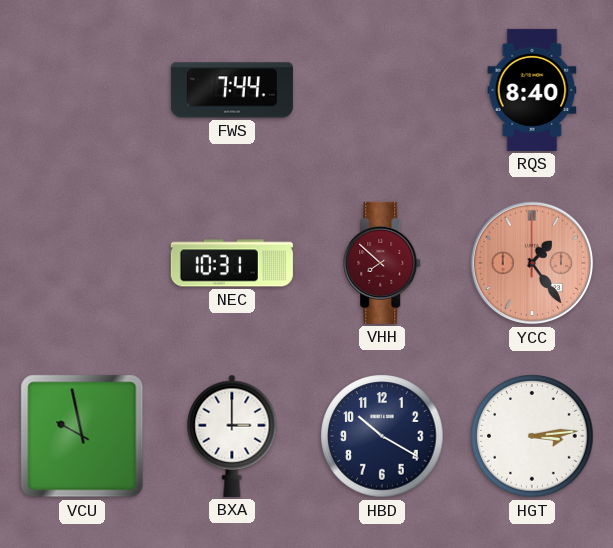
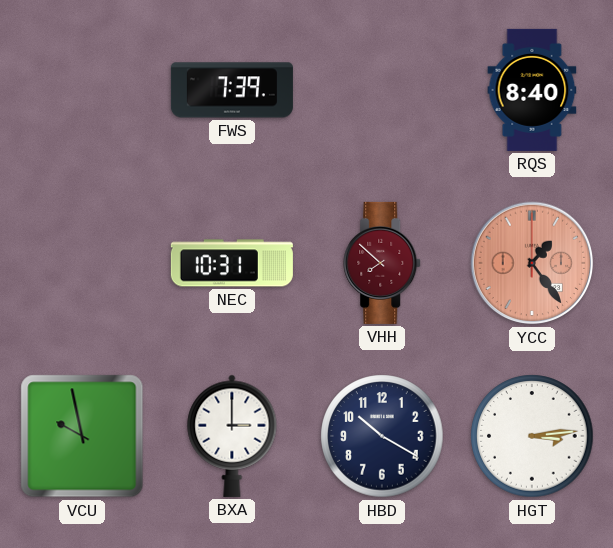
FWS: 7:44 -> 7:39 (232, 90)
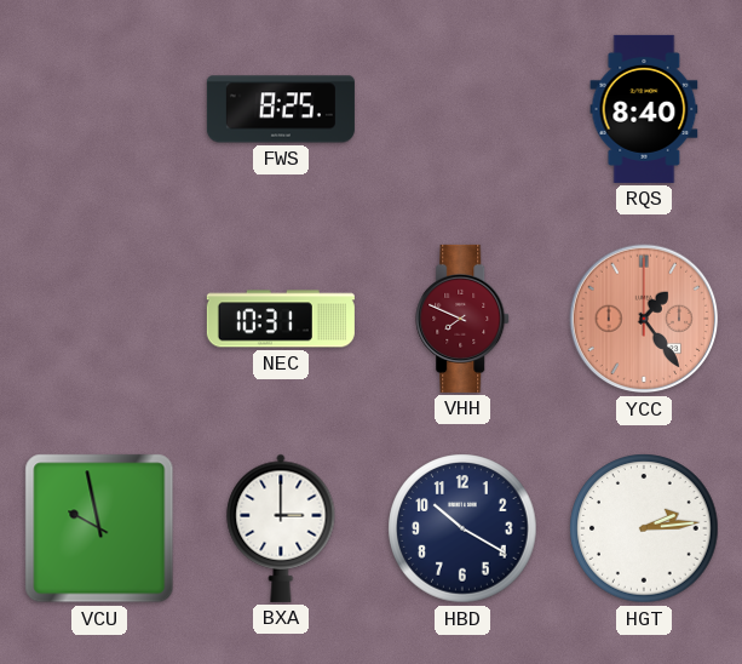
FWS: 7:39 -> 8:25 (281, 109)
VHH: 7:52 -> 7:49 (464, 319)
HGT: 3:14 -> 2:14 (644, 528)
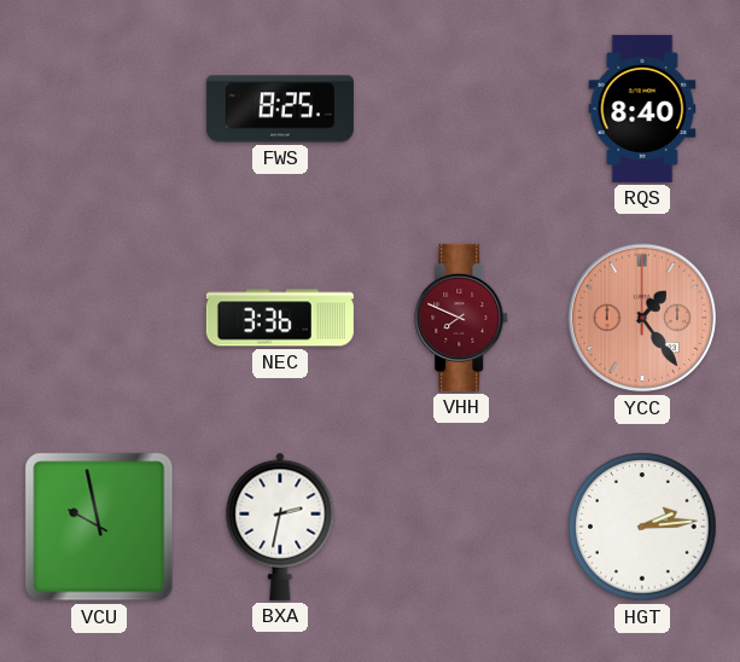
NEC: 10:31 -> 3:36 (280, 318)
BXA: 3:00 -> 2:32 (280, 527)
HBD: 10:20 -> none (462, 528)
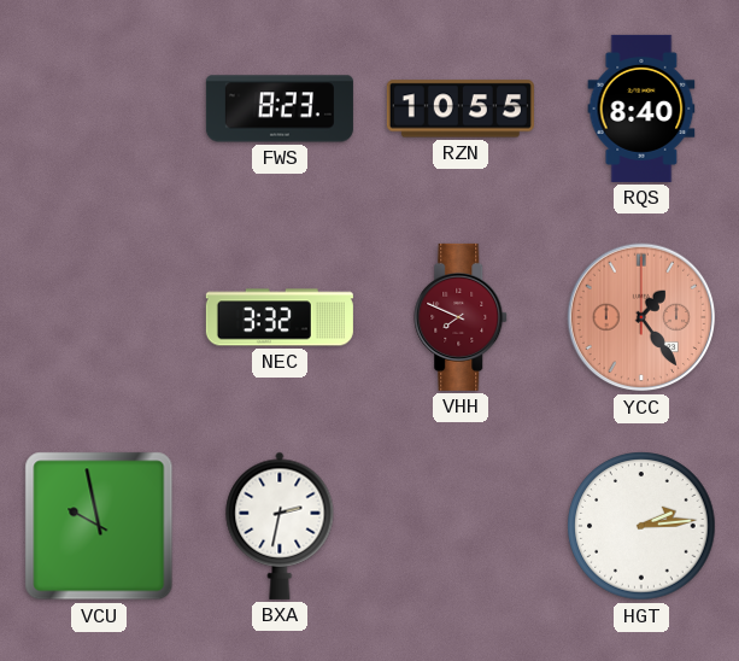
FWS: 8:25 -> 8:23 (280, 109)
RZN: none -> 10:55 (461, 109)
NEC: 3:36 -> 3:32 (280, 317)
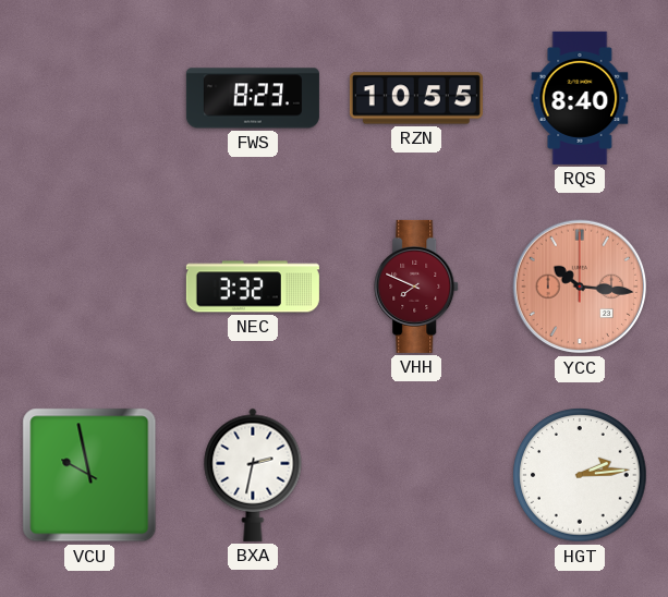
YCC: 1:24 -> 10:16 (580, 287)
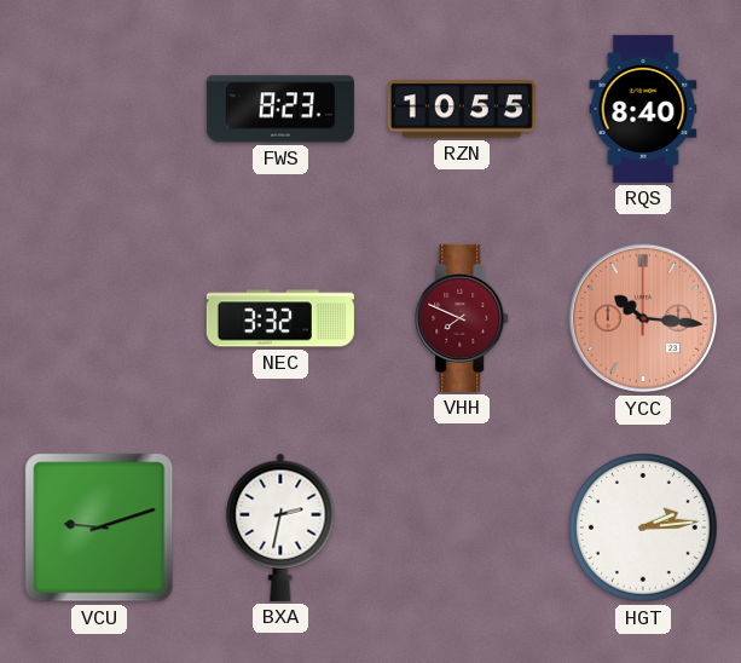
VCU: 9:58 -> 9:12 (99, 527)
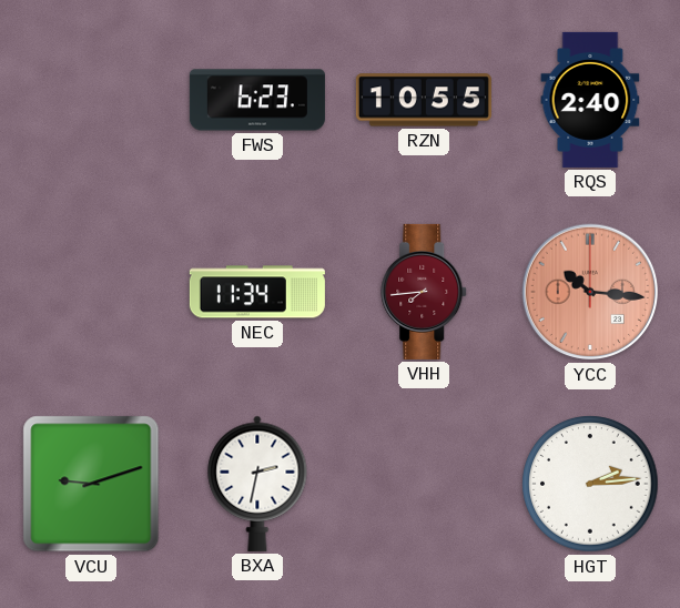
FWS: 8:23 -> 6:23 (257, 100)
RQS: 8:40 -> 2:40 (590, 100)
NEC: 3:32 -> 11:34 (257, 292)
VHH: 7:49 -> 7:44 (425, 292)
